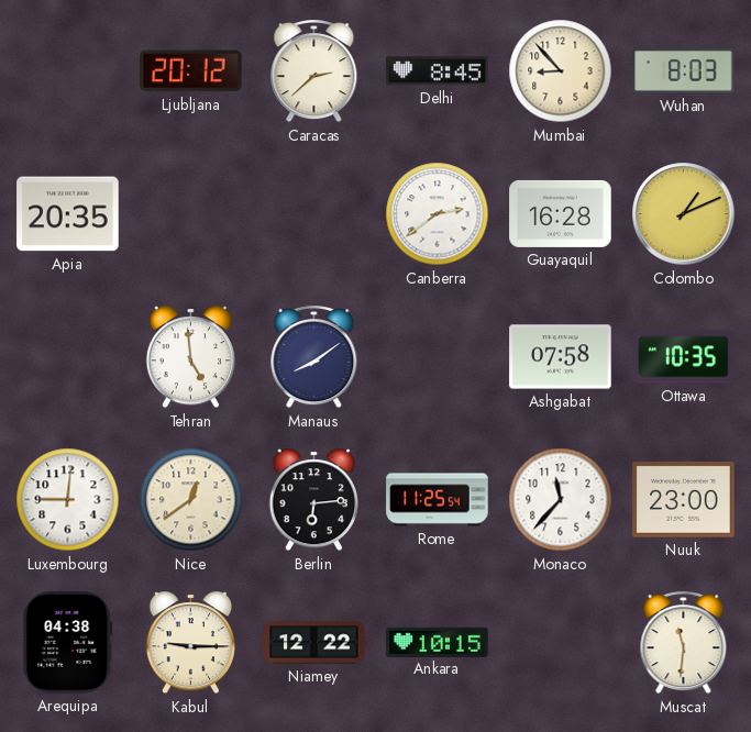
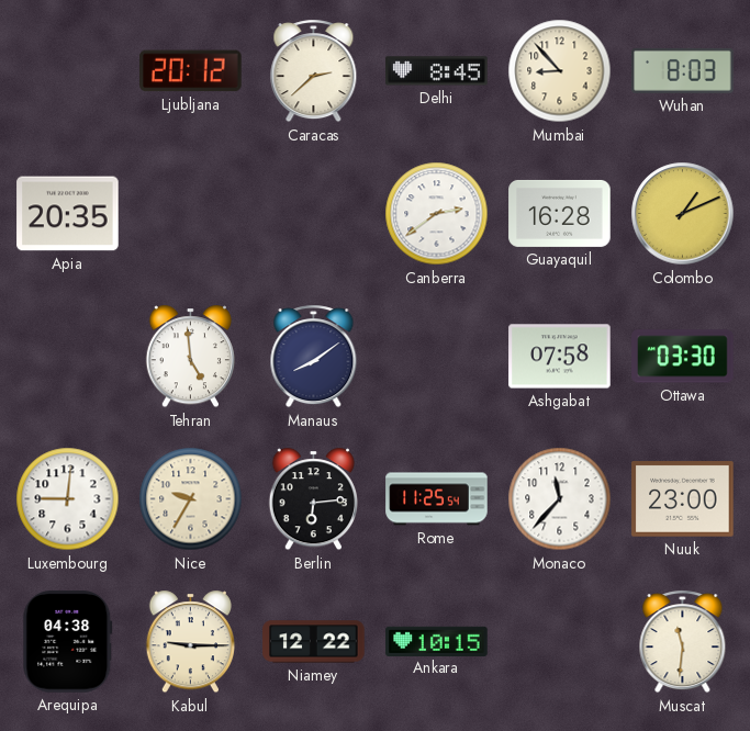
Ottawa: 10:35 -> 03:30 (683, 357)
Nice: 12:39 -> 9:35 (191, 499)
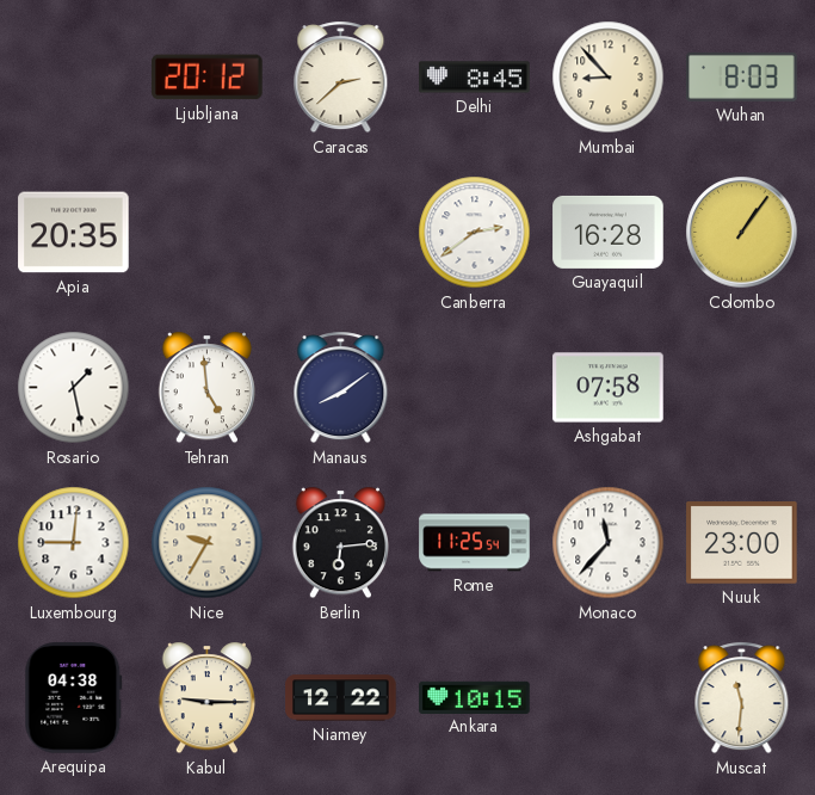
Colombo: 1:11 -> 1:06 (742, 233)
Rosario: none -> 1:28 (74, 388)
Ottawa: 03:30 -> none (683, 357)
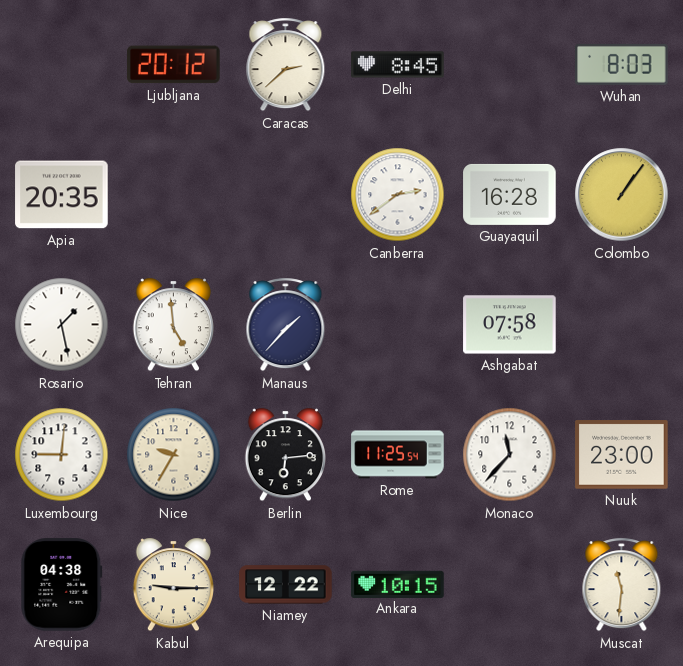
Mumbai: 8:53 -> none (609, 78)
Manaus: 8:09 -> 1:37 (286, 325)
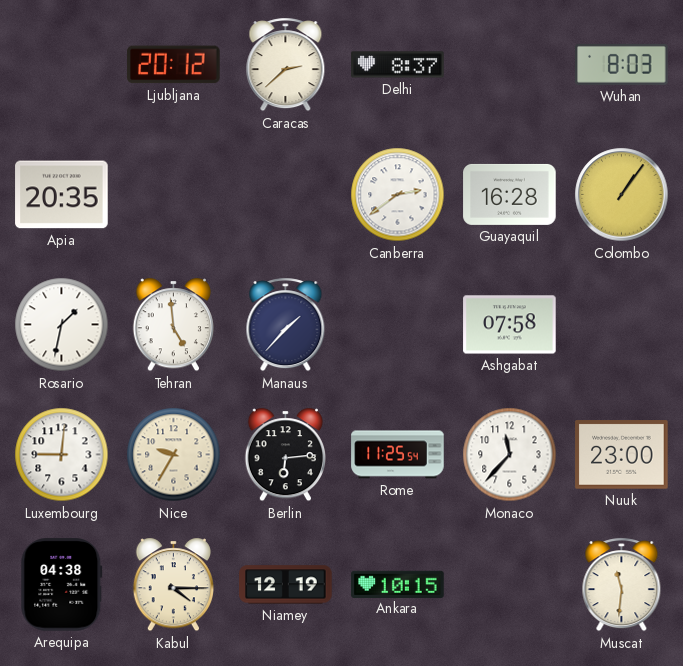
Delhi: 8:45 -> 8:37 (398, 65)
Rosario: 1:28 -> 1:32 (62, 325)
Kabul: 9:15 -> 4:15 (173, 585)
Niamey: 12:22 -> 12:19 (286, 585)
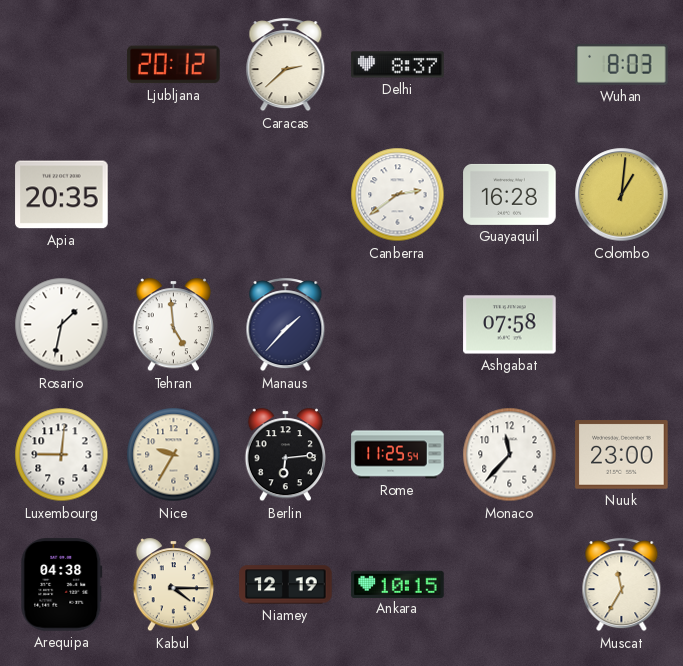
Colombo: 1:06 -> 1:01 (622, 195)
Muscat: 11:31 -> 11:35 (622, 585)
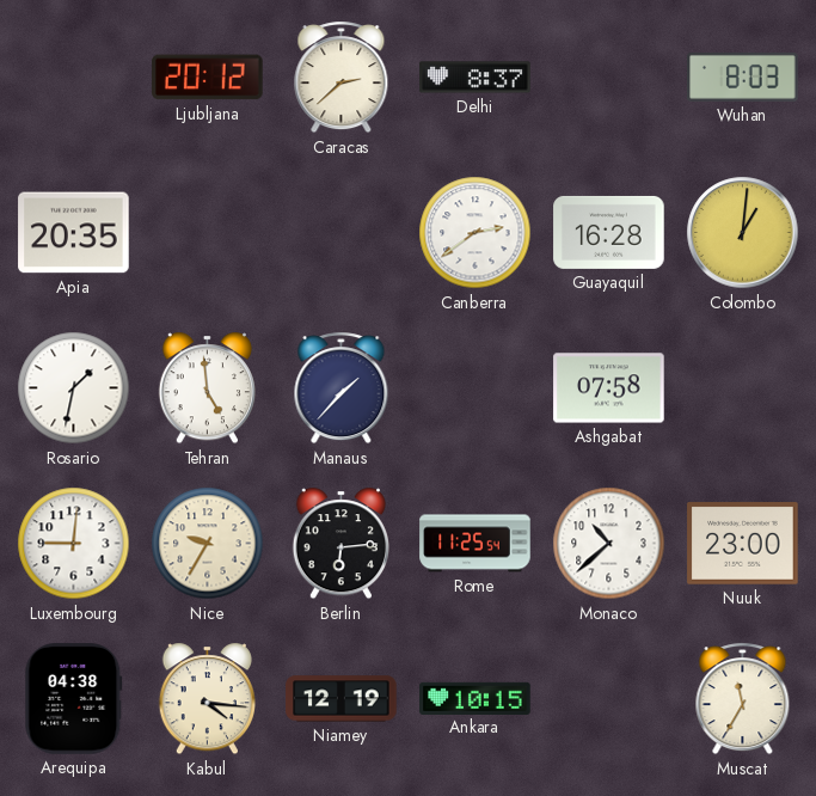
Monaco: 11:37 -> 10:38 (609, 544)
Kabul: 4:15 -> 4:16 (207, 699)
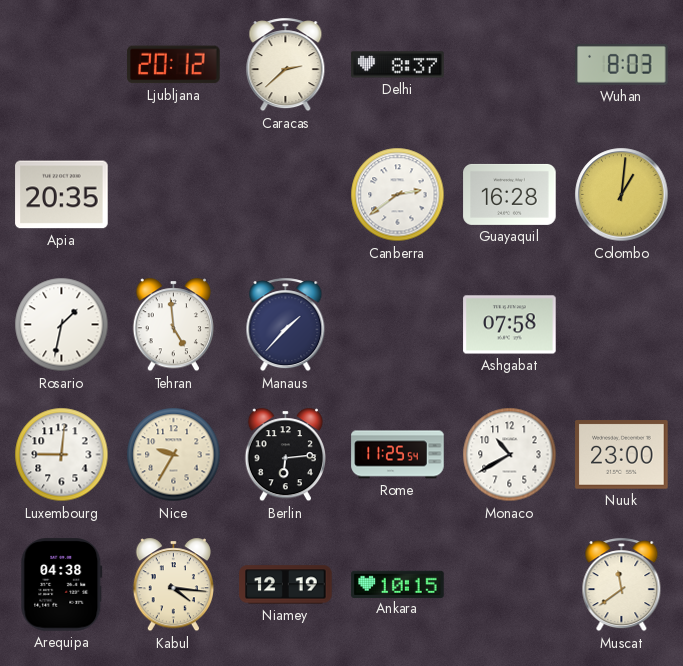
Monaco: 10:38 -> 10:40 (510, 455)
Muscat: 11:35 -> 11:39 (622, 585)
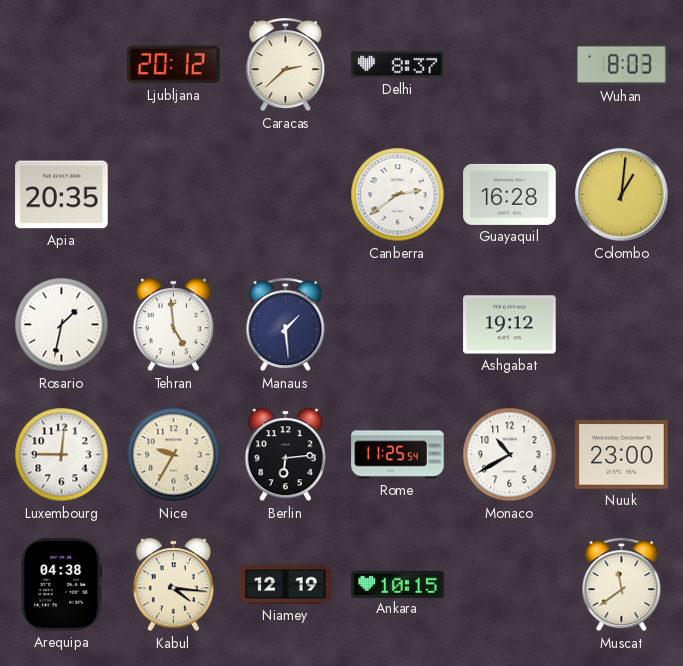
Manaus: 1:37 -> 1:29 (286, 325)
Ashgabat: 07:58 -> 19:12 (510, 325)
